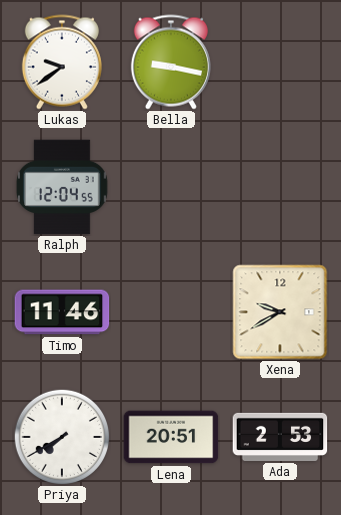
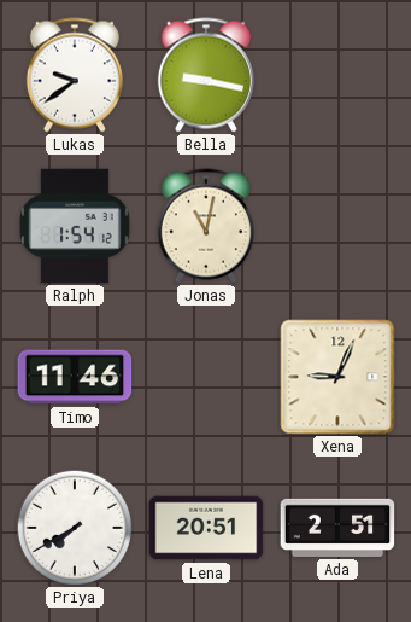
Ralph: 12:04 -> 1:54 (75, 226)
Jonas: none -> 11:02 (206, 226)
Xena: 9:40 -> 9:04 (337, 377)
Ada: 2:53 -> 2:51 (337, 528)
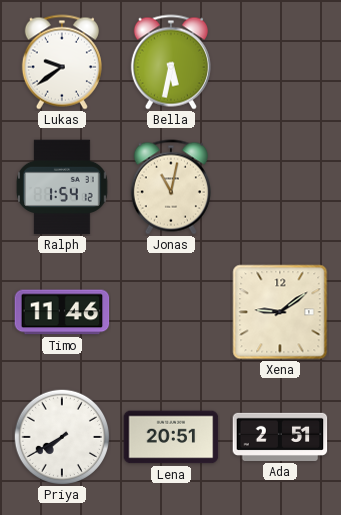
Bella: 9:17 -> 5:32 (171, 62)
Xena: 9:04 -> 9:09 (280, 312)
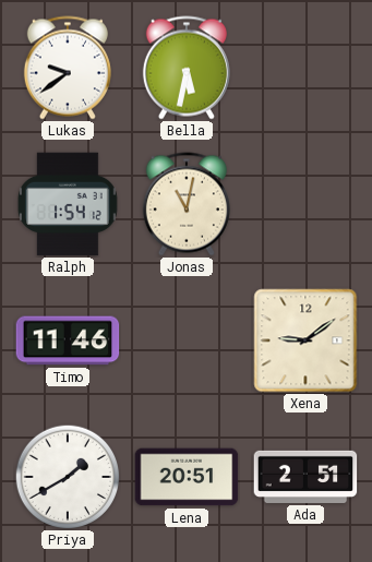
Priya: 7:40 -> 1:40 (68, 477)
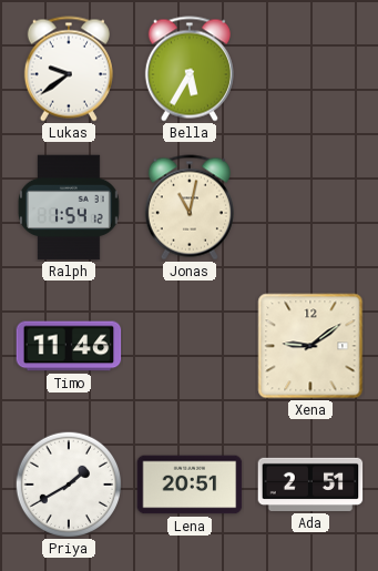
Bella: 5:32 -> 5:35 (190, 69)
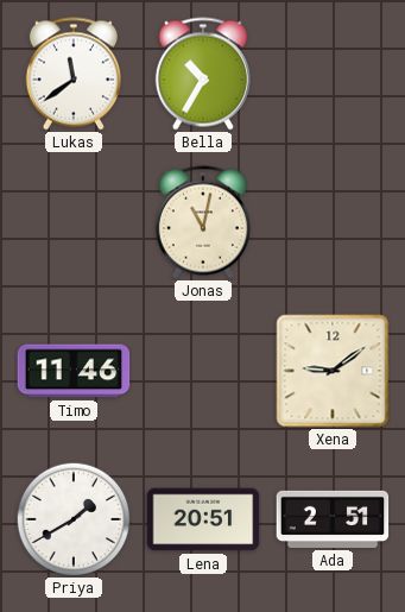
Lukas: 9:39 -> 11:39 (74, 74)
Bella: 5:35 -> 10:35 (203, 74)
Ralph: 1:54 -> none (69, 207)
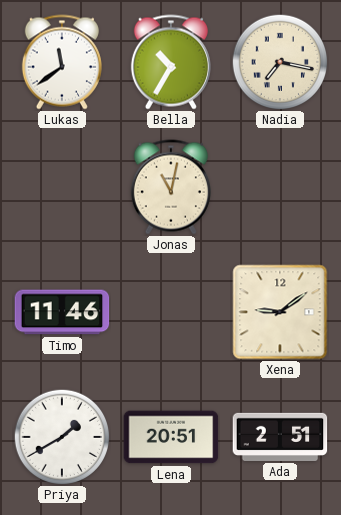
Nadia: none -> 7:17 (280, 62)
